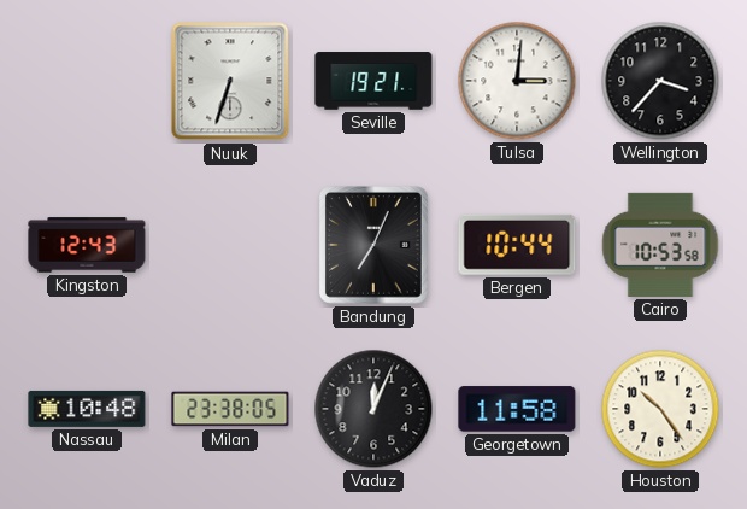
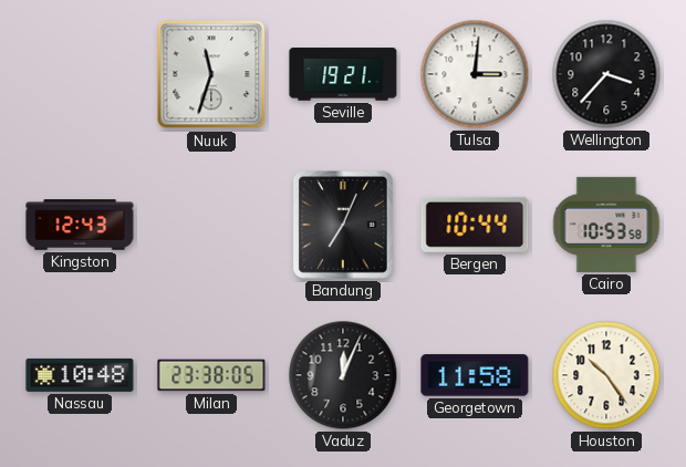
Nuuk: 6:33 -> 11:33 (211, 74)
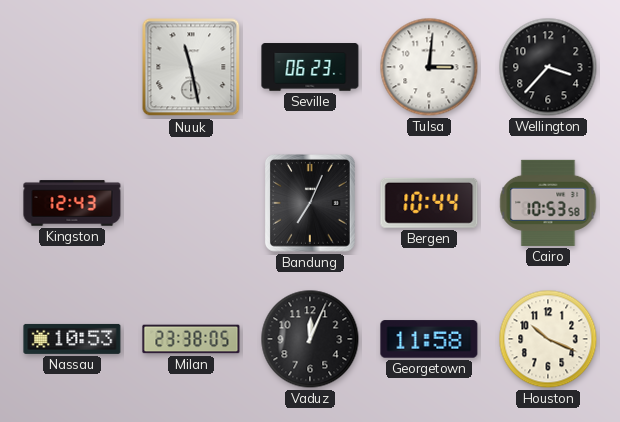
Nuuk: 11:33 -> 11:28 (191, 67)
Seville: 19:21 -> 06:23 (310, 67)
Nassau: 10:48 -> 10:53 (72, 339)
Houston: 10:24 -> 10:19 (548, 339)
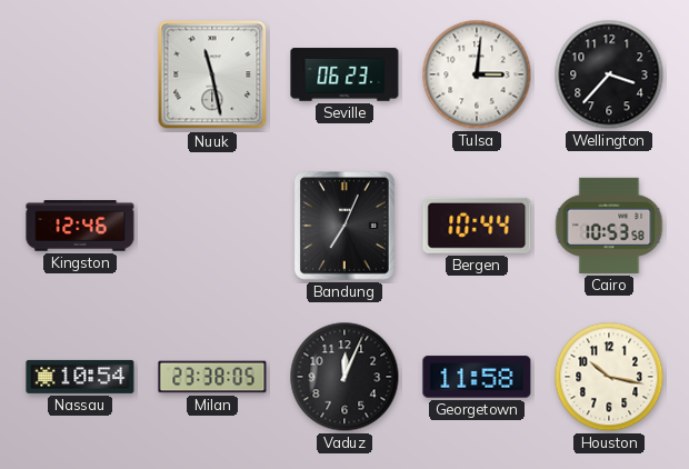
Kingston: 12:43 -> 12:46 (80, 226)
Nassau: 10:53 -> 10:54 (80, 377)
Houston: 10:19 -> 10:17 (609, 377)
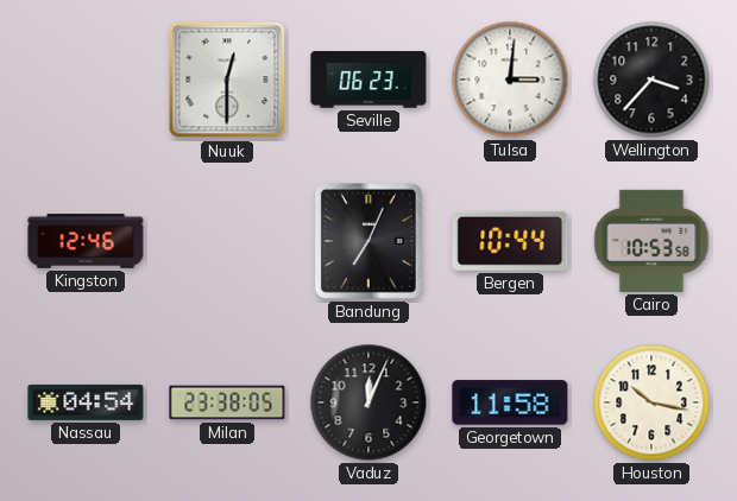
Nuuk: 11:28 -> 12:30 (227, 80)
Nassau: 10:54 -> 04:54 (86, 402)
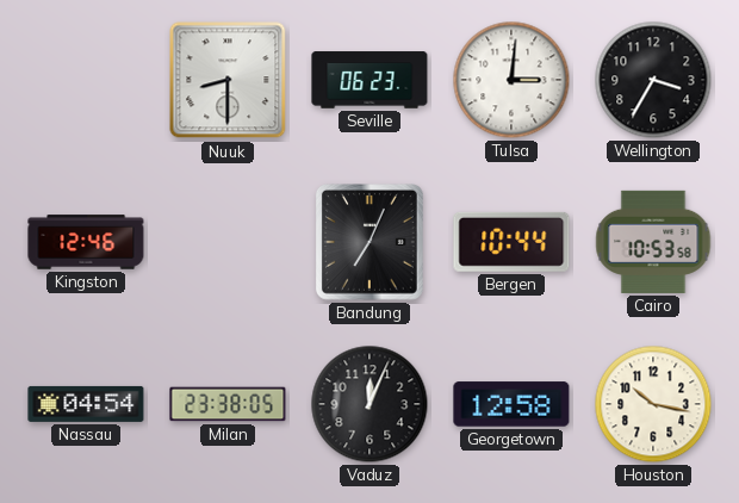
Nuuk: 12:30 -> 8:30 (228, 80)
Wellington: 3:37 -> 3:35 (653, 80)
Georgetown: 11:58 -> 12:58 (511, 404)
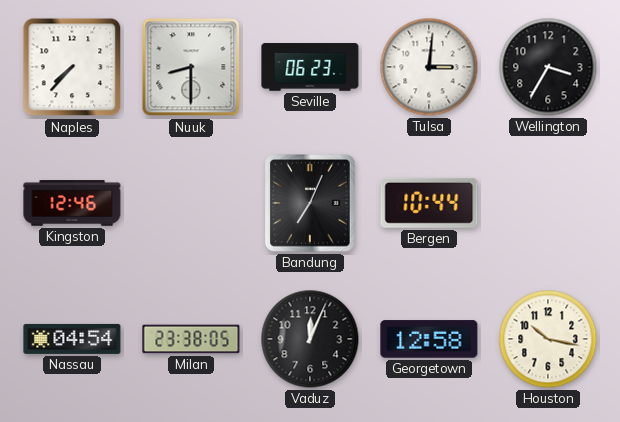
Naples: none -> 7:37 (72, 67)
Cairo: 10:53 -> none (653, 242)
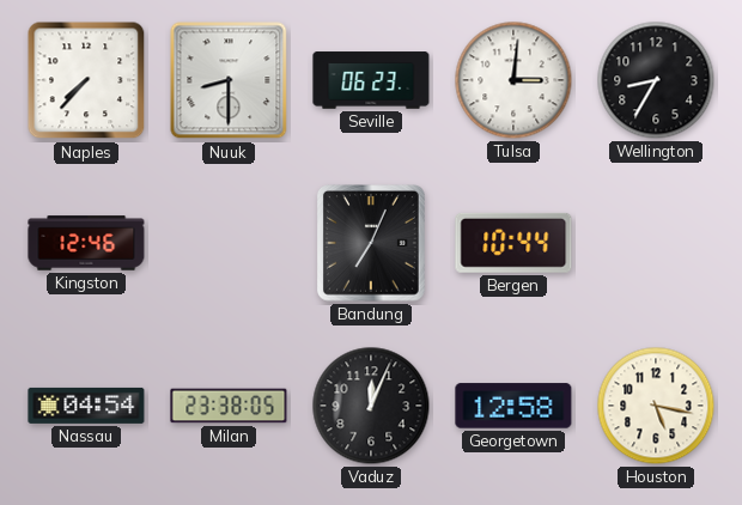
Wellington: 3:35 -> 8:35 (656, 80)
Houston: 10:17 -> 5:17 (656, 406)
